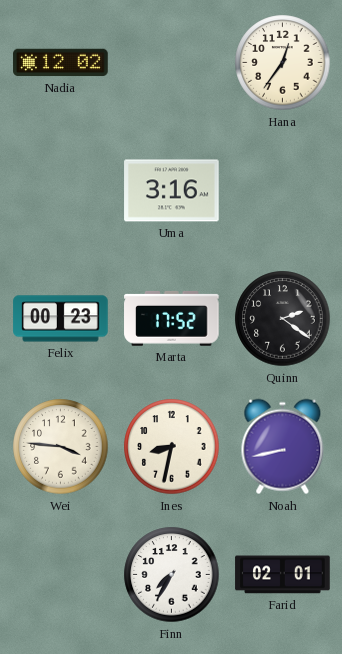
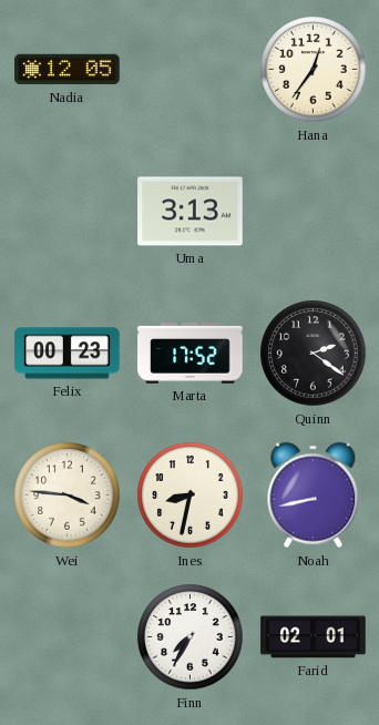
Nadia: 12:02 -> 12:05 (68, 70)
Uma: 3:16 -> 3:13 (191, 212)
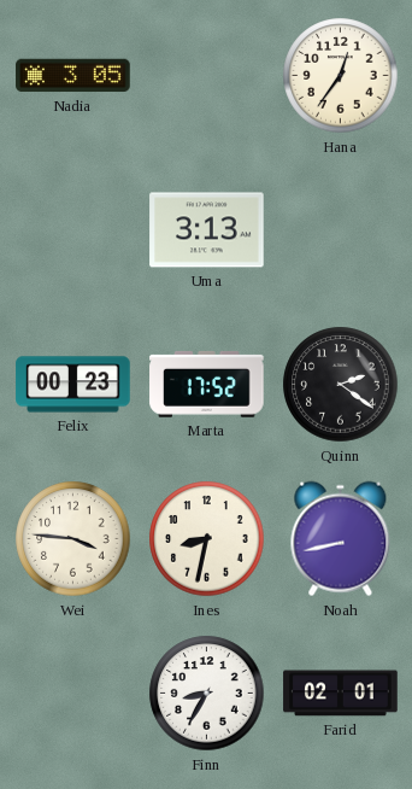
Nadia: 12:05 -> 3:05 (73, 76)
Finn: 7:35 -> 8:35 (207, 694)
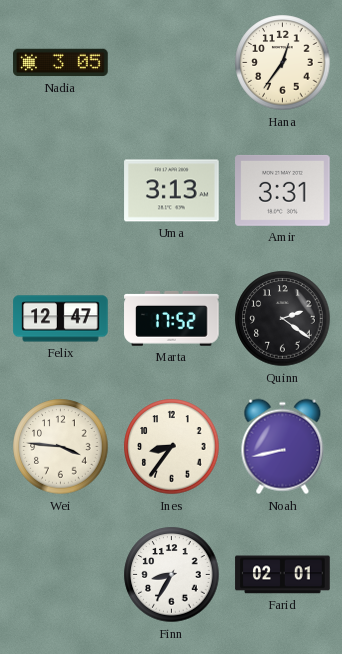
Amir: none -> 3:31 (283, 190)
Felix: 00:23 -> 12:47 (61, 319)
Ines: 8:32 -> 8:36 (172, 447)
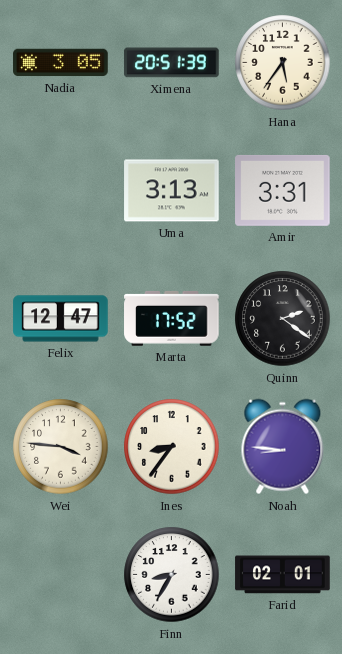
Ximena: none -> 20:51 (172, 63)
Hana: 12:36 -> 5:36 (283, 63)
Noah: 8:43 -> 8:46 (283, 447)
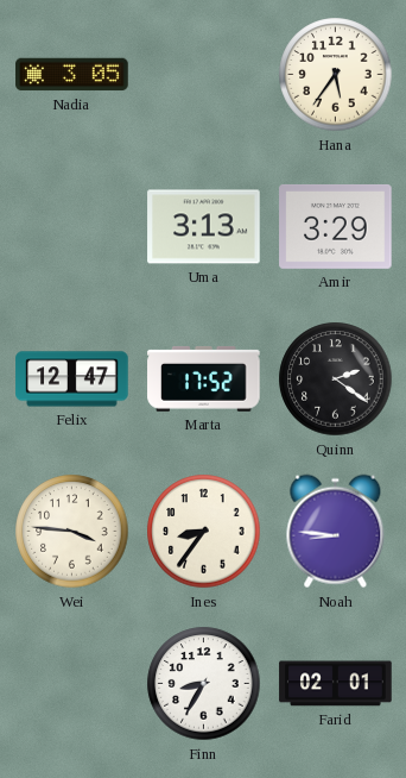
Ximena: 20:51 -> none (172, 63)
Amir: 3:31 -> 3:29 (336, 226)
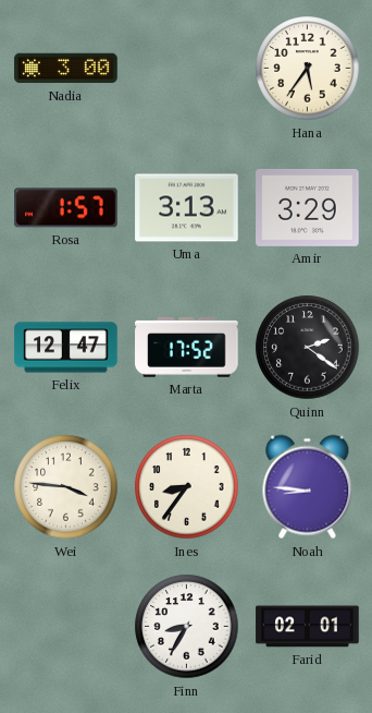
Nadia: 3:05 -> 3:00 (66, 69)
Rosa: none -> 1:57 (66, 208)
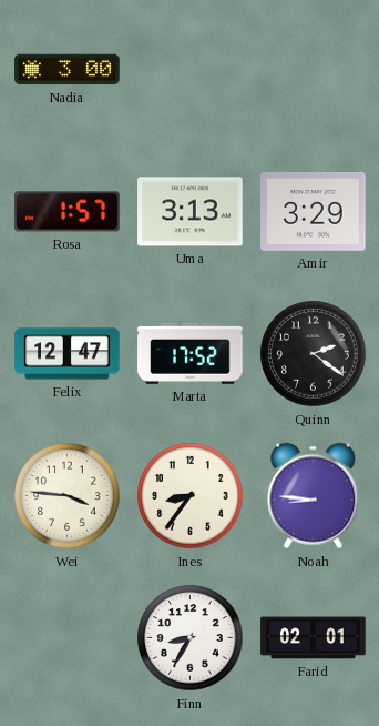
Hana: 5:36 -> none (308, 69)
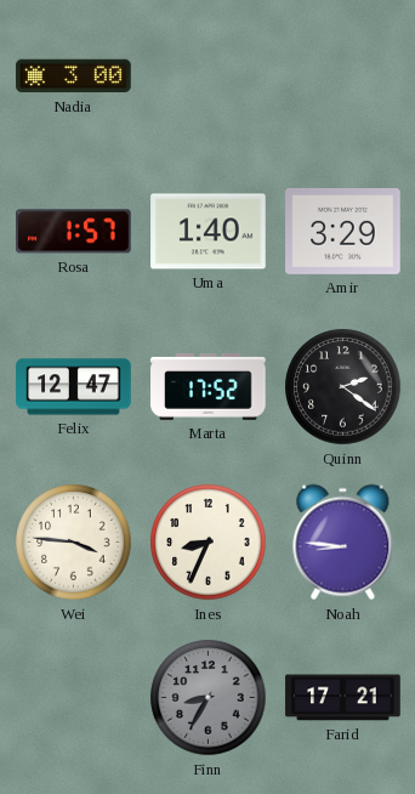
Uma: 3:13 -> 1:40 (209, 232)
Ines: 8:36 -> 8:34 (209, 543)
Finn dial: white -> grey (209, 698)
Farid: 02:01 -> 17:21 (343, 698)
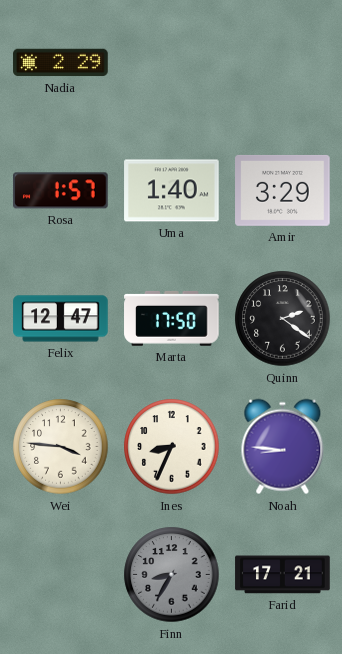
Nadia: 3:00 -> 2:29 (61, 63)
Marta: 17:52 -> 17:50 (172, 318)
